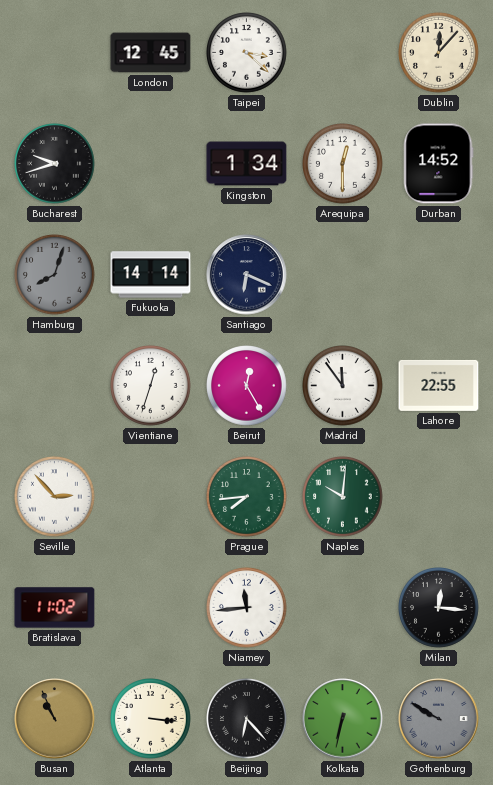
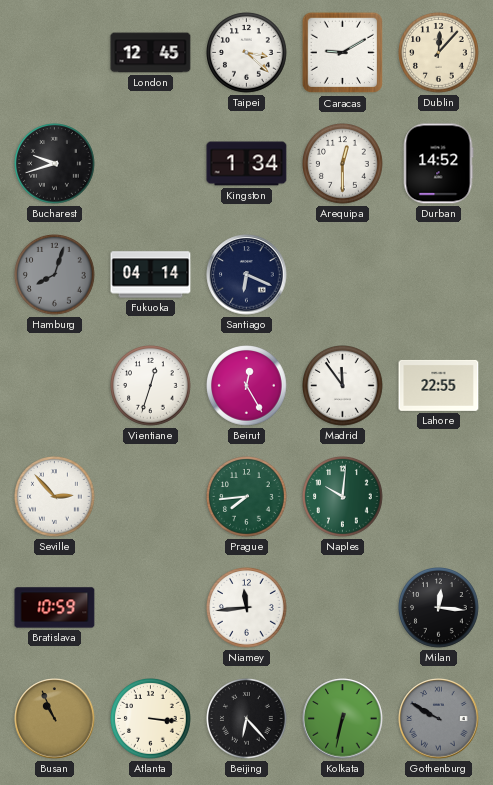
Caracas: none -> 9:10 (343, 53)
Fukuoka: 14:14 -> 04:14 (151, 275)
Bratislava: 11:02 -> 10:59 (55, 608)
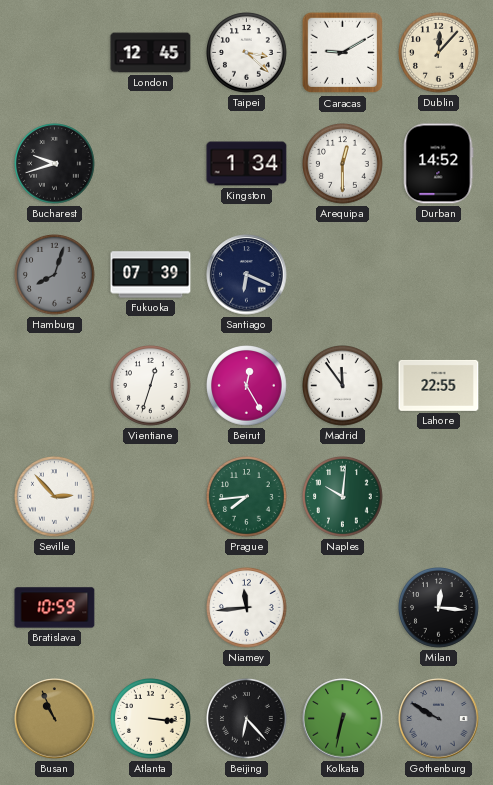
Fukuoka: 04:14 -> 07:39 (151, 275)
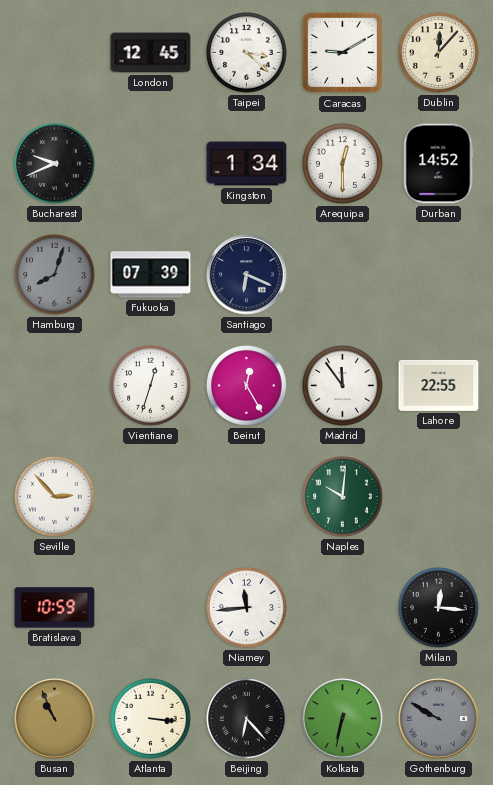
Bucharest: 9:42 -> 9:41 (55, 164)
Prague: 7:44 -> none (247, 497)
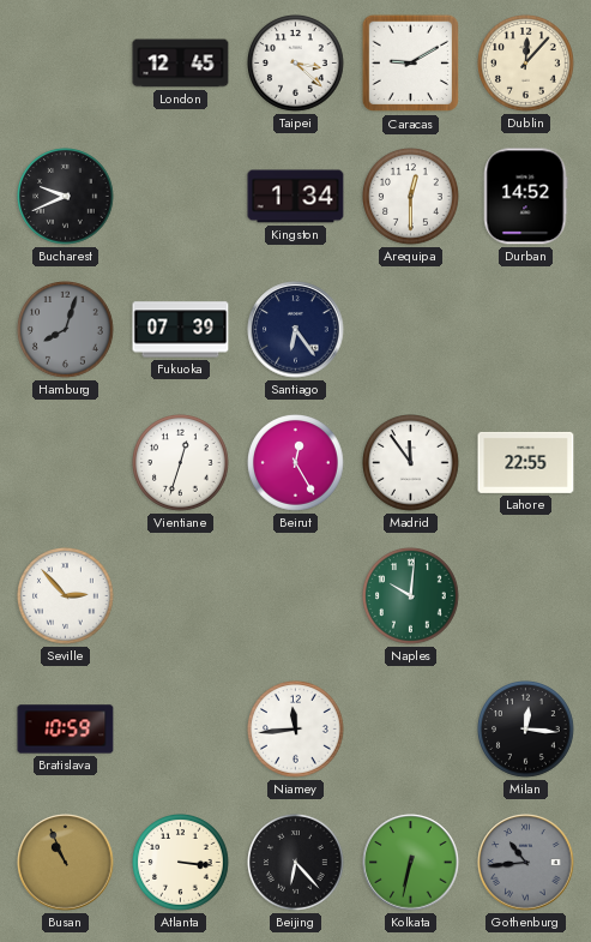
Santiago: 6:19 -> 6:24 (296, 330)
Gothenburg: 9:50 -> 10:44 (526, 863)
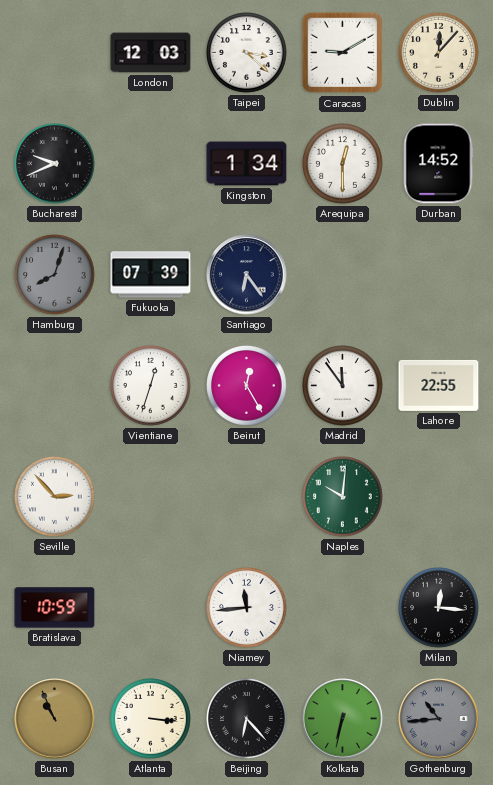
London: 12:45 -> 12:03 (151, 53)
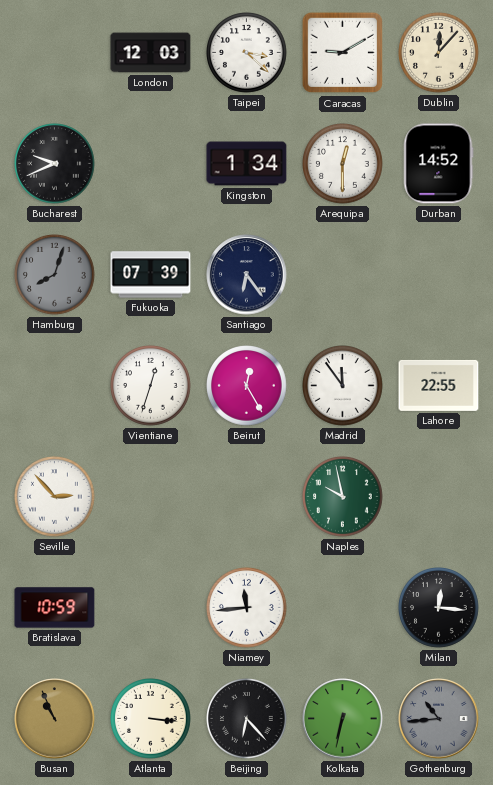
Naples: 10:01 -> 9:58 (343, 497)
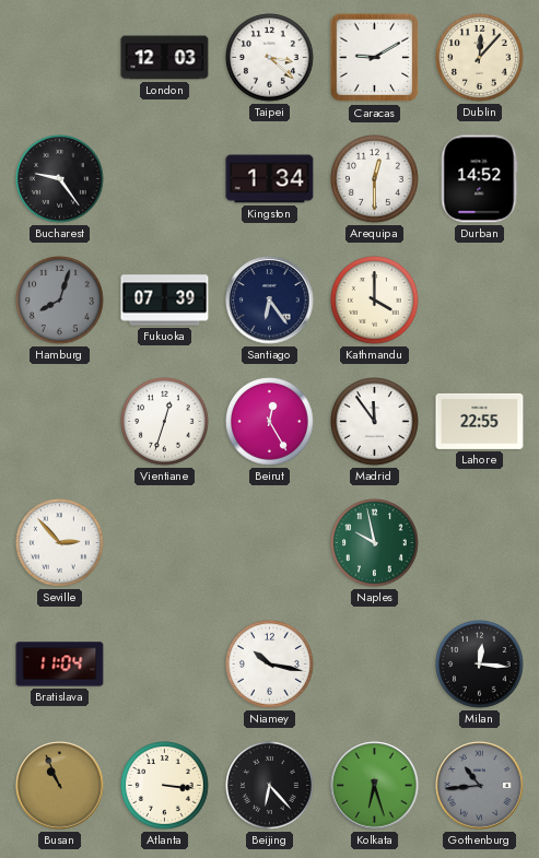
Bucharest: 9:41 -> 9:24 (60, 179)
Kathmandu: none -> 4:00 (375, 301)
Bratislava: 10:59 -> 11:04 (60, 665)
Niamey: 11:44 -> 10:17 (270, 665)
Kolkata: 6:32 -> 6:27 (375, 786)
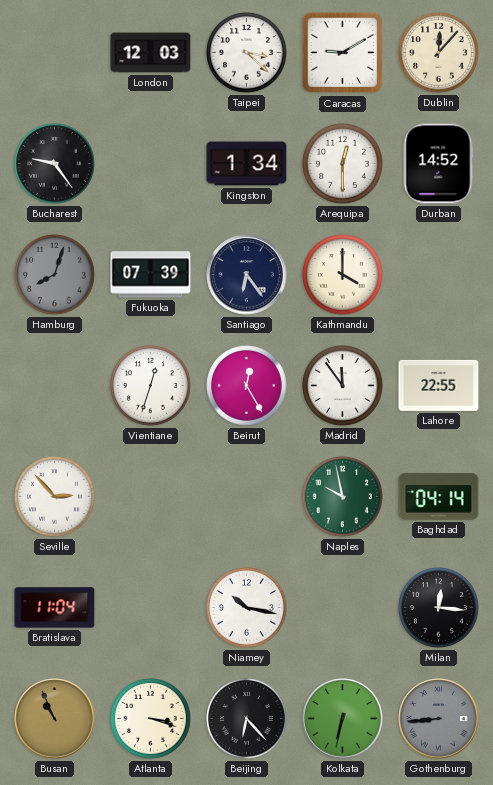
Baghdad: none -> 04:14 (439, 497)
Atlanta: 3:16 -> 3:18 (151, 719)
Kolkata: 6:27 -> 6:32 (343, 719)
Gothenburg: 10:44 -> 8:44 (439, 719)
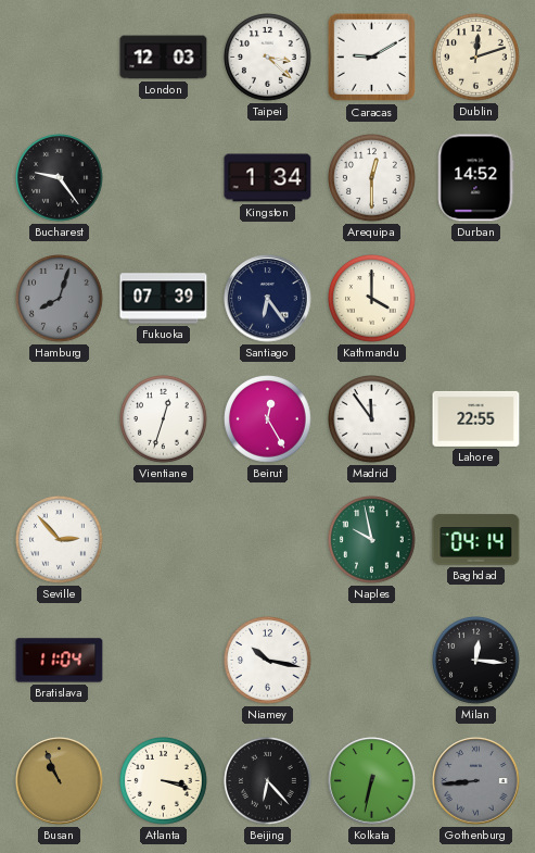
Dublin: 12:07 -> 12:12 (476, 58)
